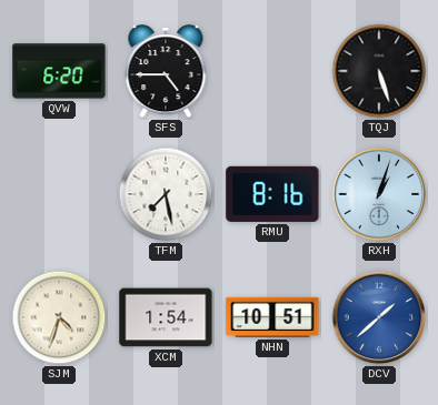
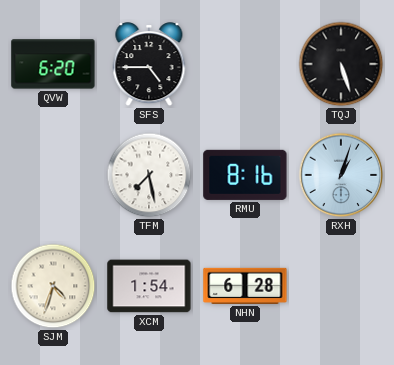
NHN: 10:51 -> 6:28 (245, 286)
DCV: 1:38 -> none (379, 317)
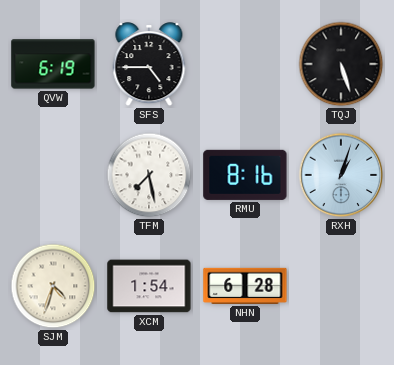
QVW: 6:20 -> 6:19 (53, 64)
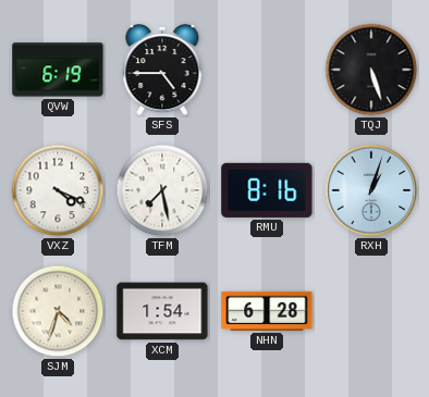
VXZ: none -> 4:19 (58, 190)
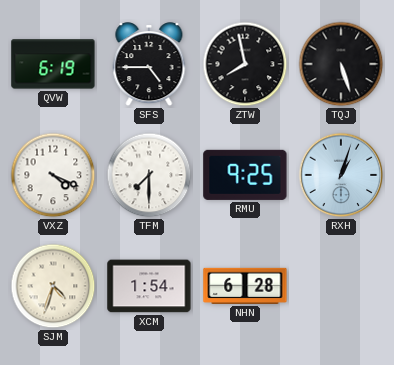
ZTW: none -> 7:58 (245, 64)
TFM: 7:28 -> 7:30 (149, 175)
RMU: 8:16 -> 9:25 (245, 175)
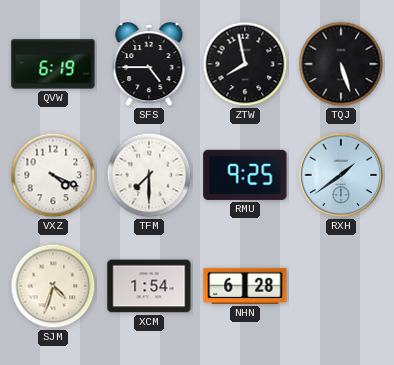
RXH: 1:03 -> 1:39 (341, 175)
